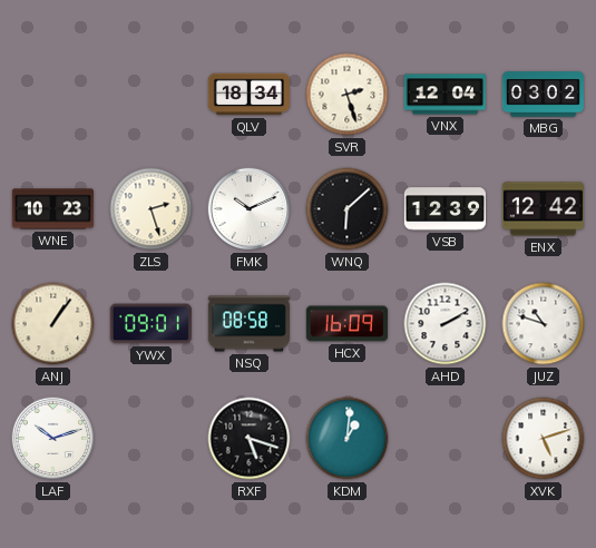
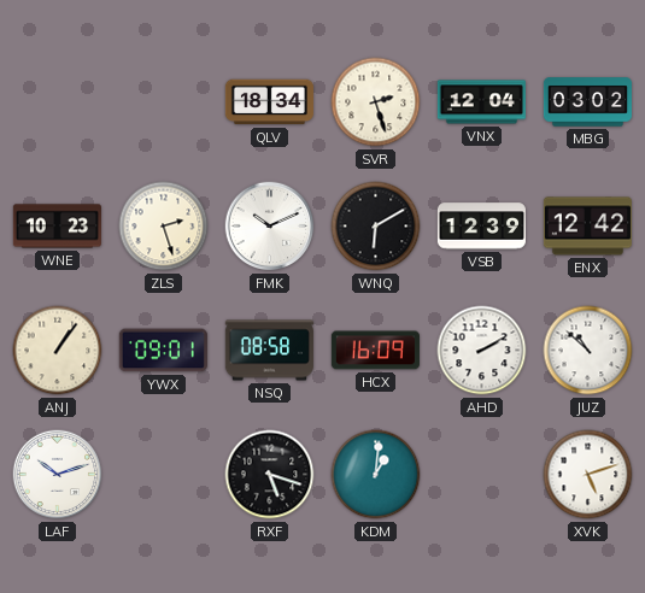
WNQ: 6:08 -> 6:10 (376, 227)
JUZ: 10:48 -> 10:52 (588, 351)
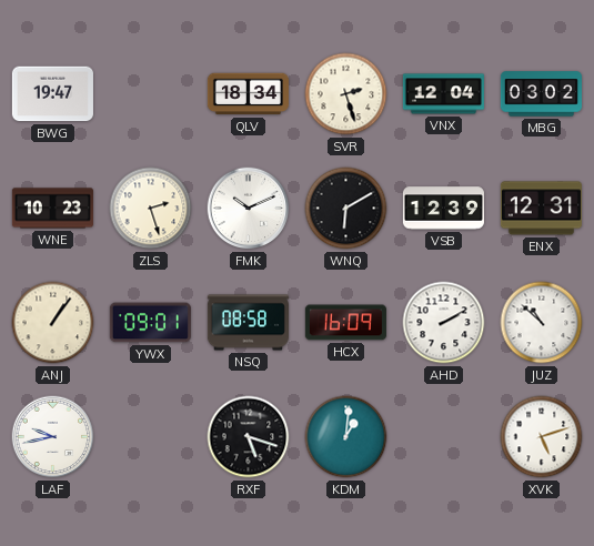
BWG: none -> 19:47 (52, 94)
ENX: 12:42 -> 12:31 (541, 209)
LAF: 10:12 -> 9:43 (53, 437)
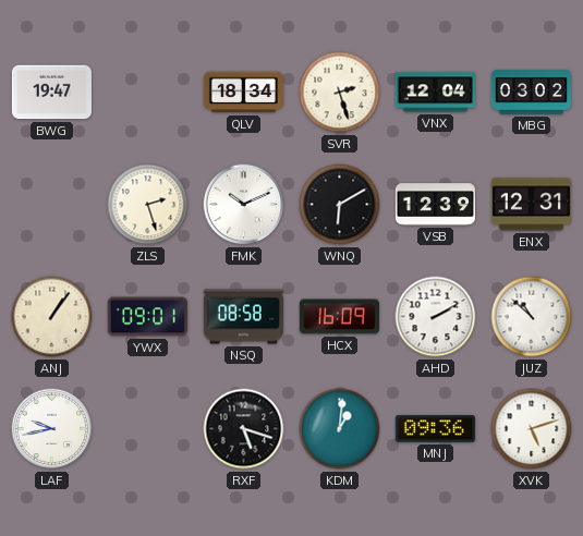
WNE: 10:23 -> none (52, 209)
MNJ: none -> 09:36 (435, 429)
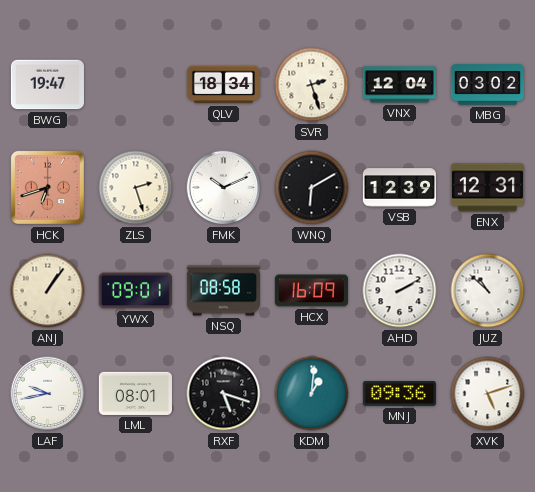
HCK: none -> 6:42 (47, 187)
LML: none -> 08:01 (135, 393)
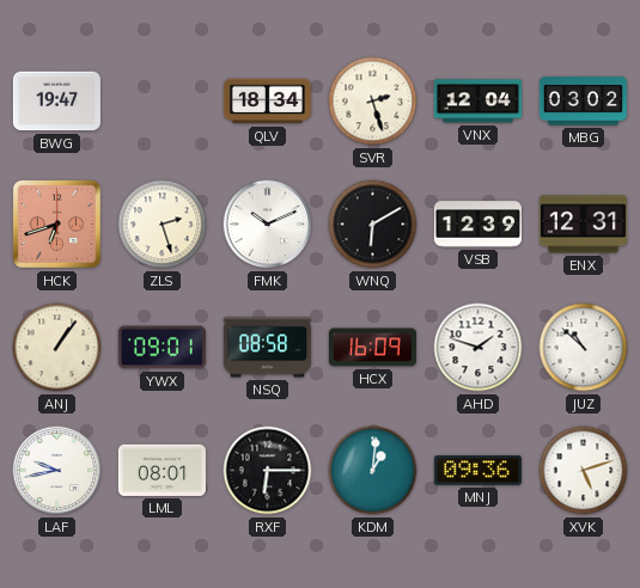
AHD: 2:10 -> 1:48 (479, 348)
RXF: 5:18 -> 6:15 (268, 471)
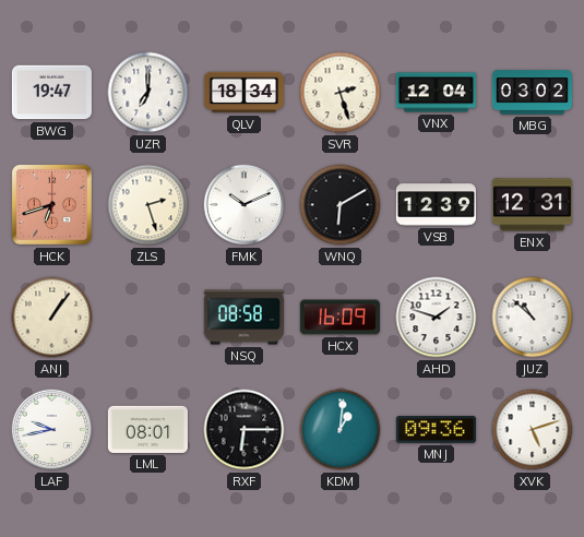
UZR: none -> 7:00 (148, 93)
YWX: 09:01 -> none (161, 348)
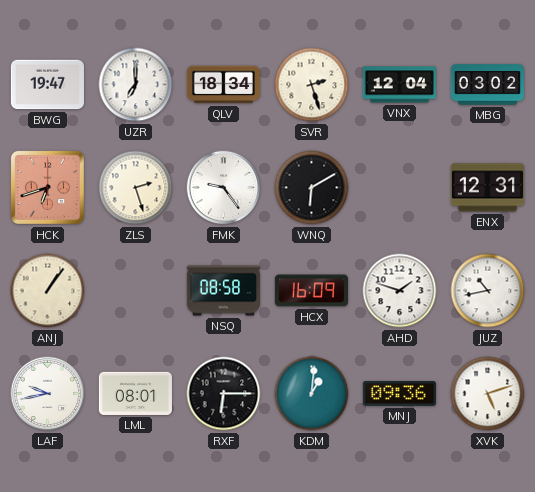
FMK: 10:11 -> 9:24 (224, 188)
VSB: 12:39 -> none (436, 205)
JUZ: 10:52 -> 10:43 (488, 291)
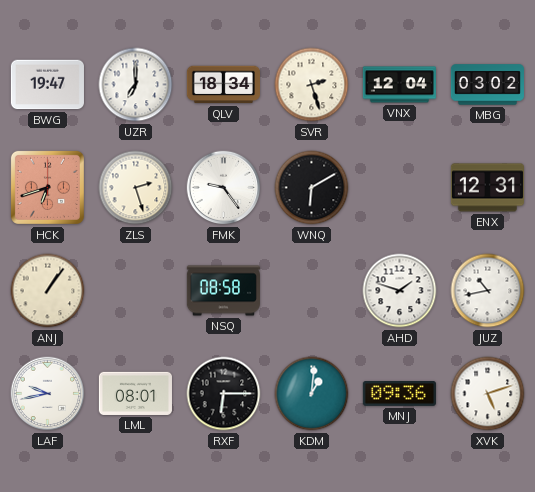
HCX: 16:09 -> none (311, 291)
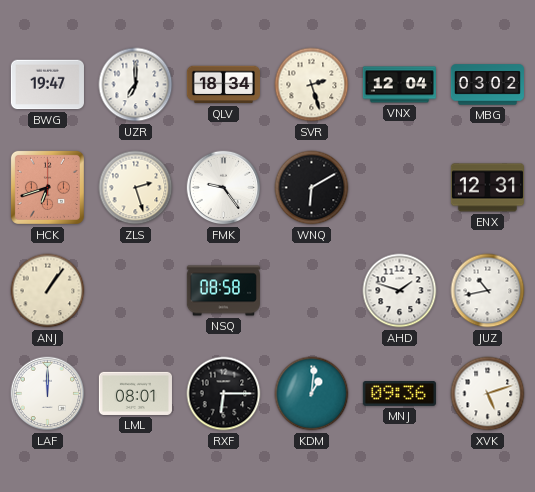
LAF: 9:43 -> 12:00 (48, 394)
